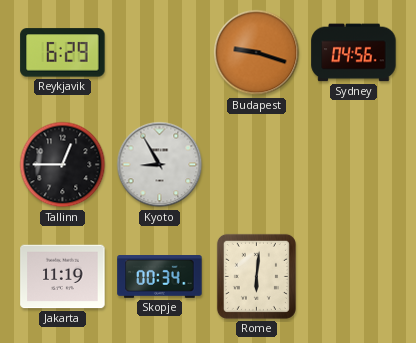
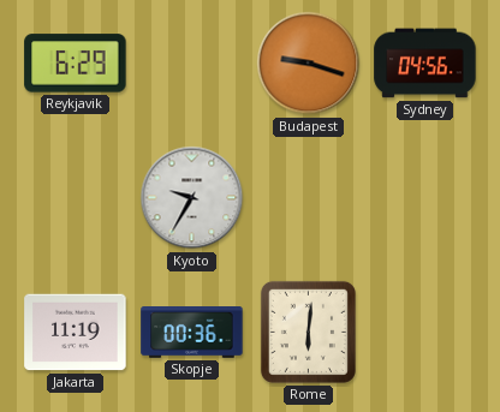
Tallinn: 12:45 -> none (63, 165)
Kyoto: 8:55 -> 9:35 (192, 198)
Skopje: 00:34 -> 00:36 (192, 333)
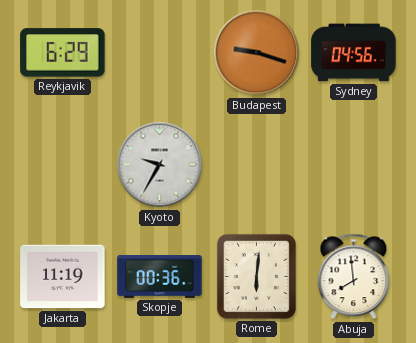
Abuja: none -> 7:59 (354, 277)
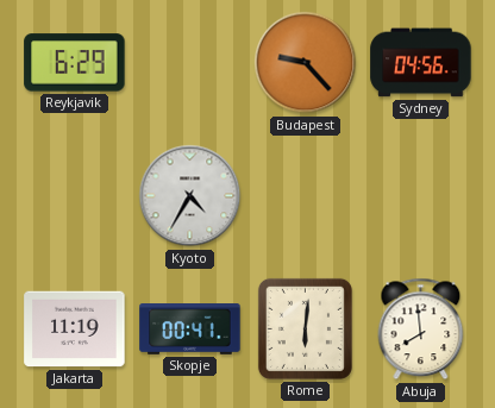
Budapest: 9:18 -> 9:23 (306, 63)
Kyoto: 9:35 -> 4:35 (190, 196)
Skopje: 00:36 -> 00:41 (190, 329)
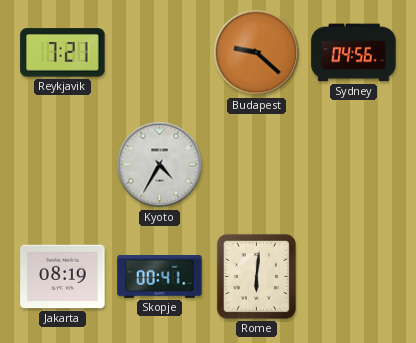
Reykjavik: 6:29 -> 7:21 (63, 53)
Budapest: 9:23 -> 9:22 (257, 53)
Jakarta: 11:19 -> 08:19 (63, 277)
Abuja: 7:59 -> none (421, 329)
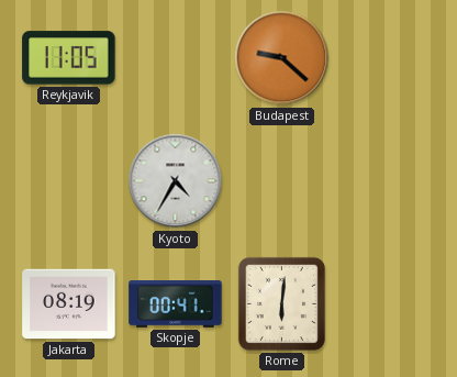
Reykjavik: 7:21 -> 11:05 (69, 58)
Sydney: 04:56 -> none (354, 53)
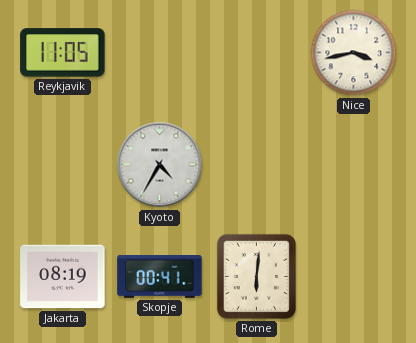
Budapest: 9:22 -> none (282, 58)
Nice: none -> 3:43 (354, 53)
